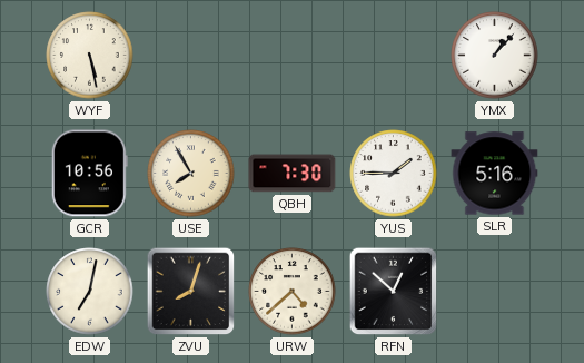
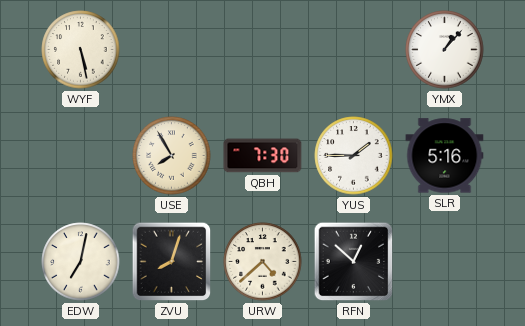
GCR: 10:56 -> none (89, 174)
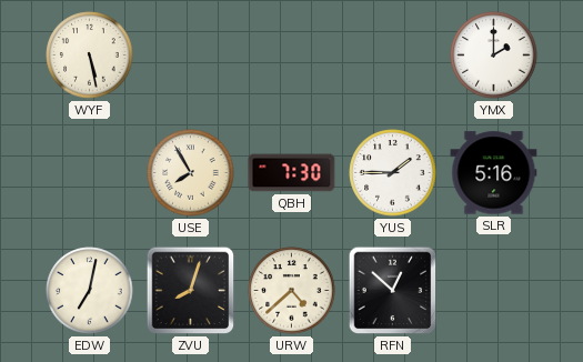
YMX: 1:07 -> 2:00 (494, 56)
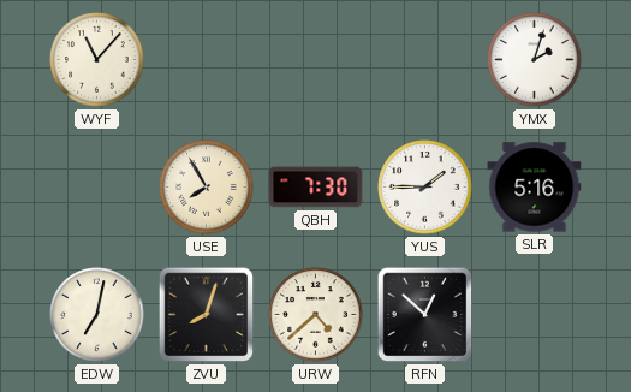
WYF: 5:28 -> 11:07 (97, 60)
YMX: 2:00 -> 2:03 (535, 60)
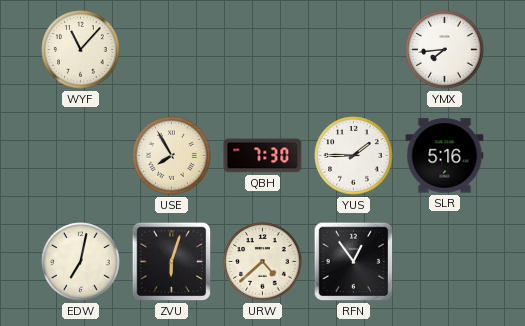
YMX: 2:03 -> 7:44 (445, 50)
ZVU: 8:03 -> 6:03 (172, 262)
RFN: 12:52 -> 12:54 (354, 262)
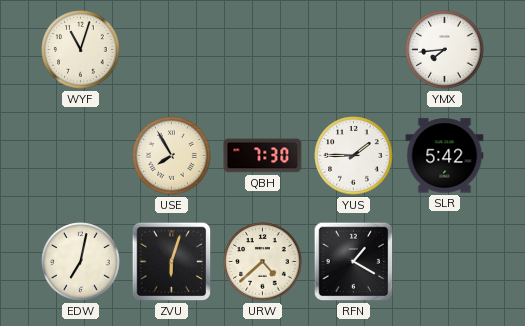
WYF: 11:07 -> 11:03 (81, 50)
SLR: 5:16 -> 5:42 (445, 156)
RFN: 12:54 -> 1:20 (354, 262)
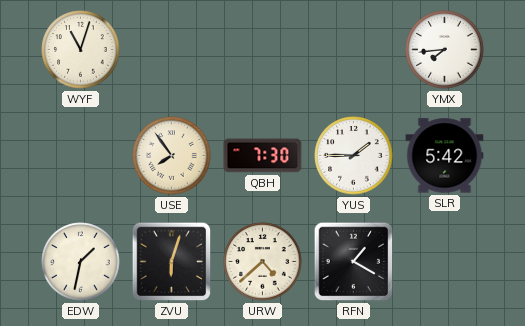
USE: 7:55 -> 7:54 (172, 156)
EDW: 7:02 -> 1:32 (81, 262)
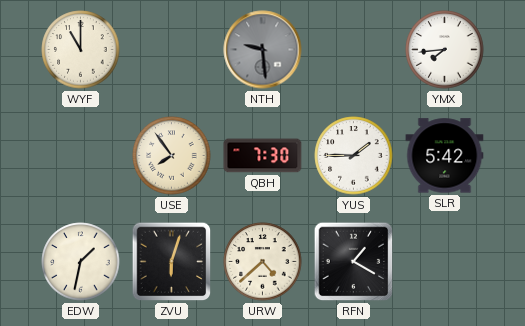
WYF: 11:03 -> 11:00 (81, 50)
NTH: none -> 9:29 (263, 50)
